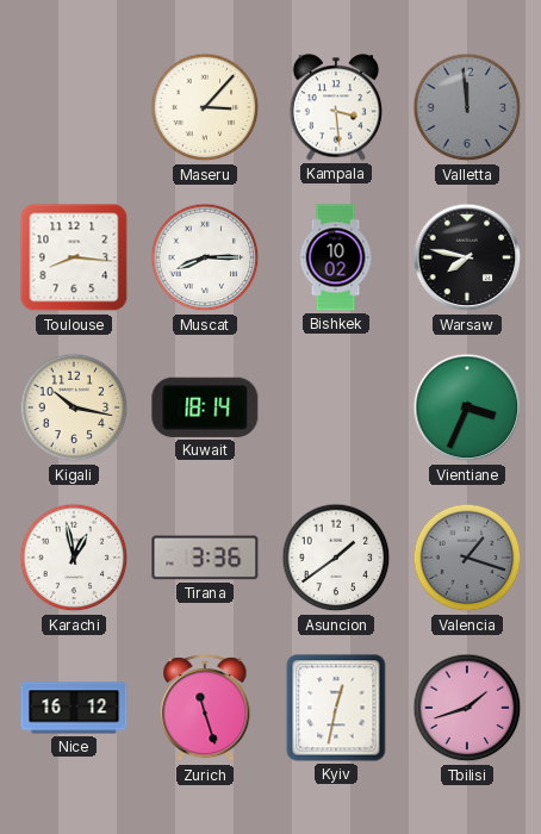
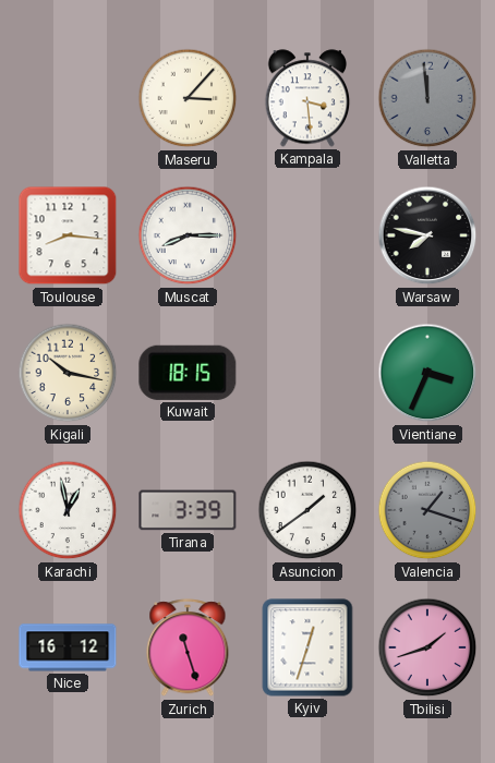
Bishkek: 10:02 -> none (336, 257)
Kuwait: 18:14 -> 18:15 (188, 373)
Tirana: 3:36 -> 3:39 (188, 510)
Kyiv: 12:32 -> 12:33 (307, 647)
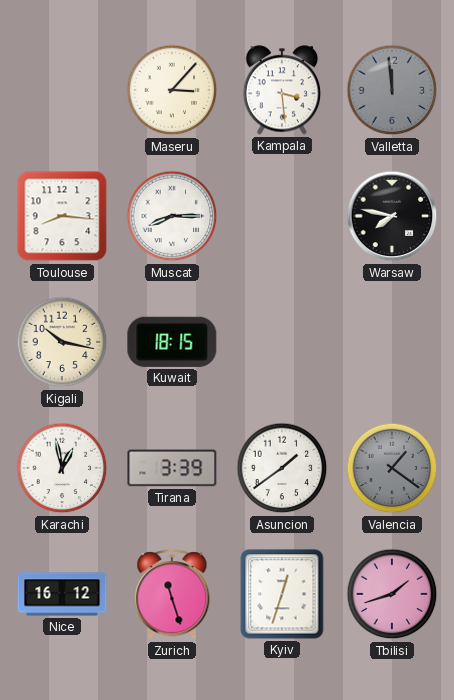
Vientiane: 3:34 -> none (427, 373)
Valencia: 1:18 -> 1:21 (392, 468)
